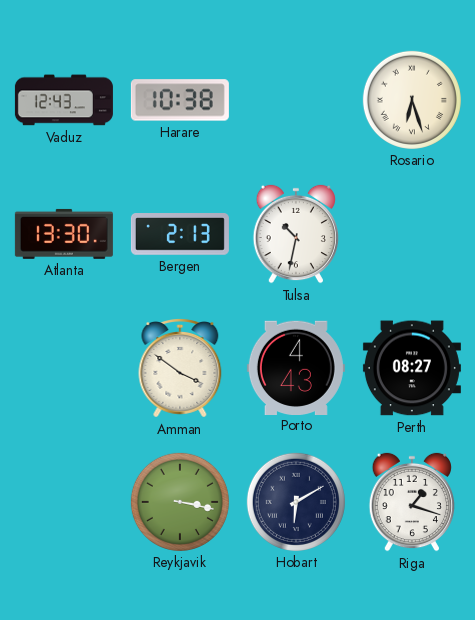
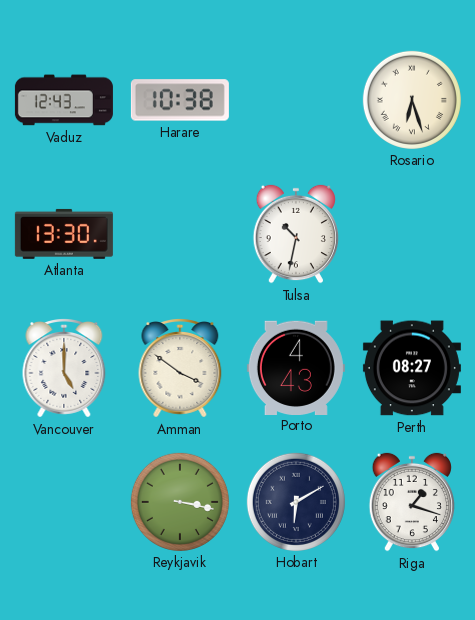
Bergen: 2:13 -> none (180, 234)
Vancouver: none -> 5:00 (64, 369)
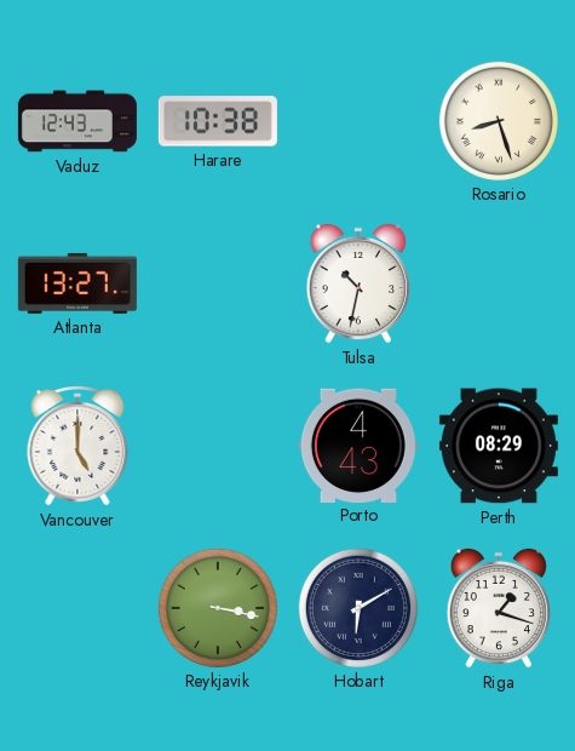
Rosario: 6:27 -> 8:27 (499, 121)
Atlanta: 13:30 -> 13:27 (77, 283)
Amman: 3:51 -> none (180, 369)
Perth: 08:27 -> 08:29 (499, 446)
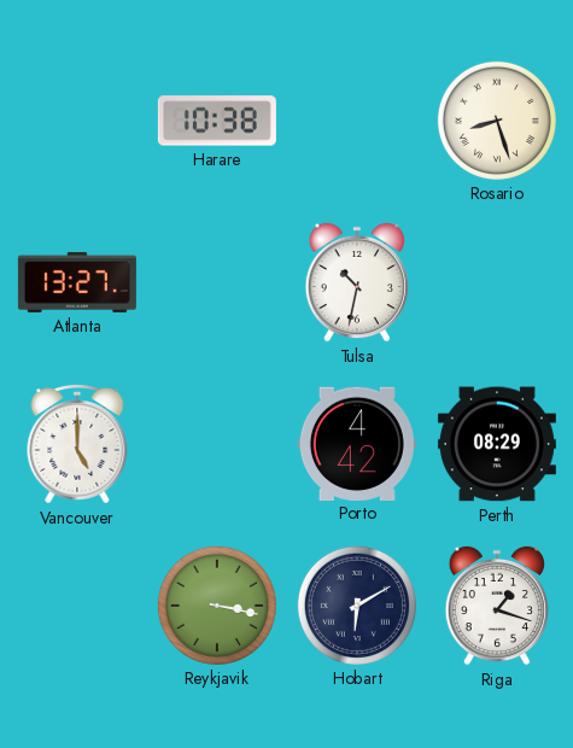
Vaduz: 12:43 -> none (77, 121)
Porto: 4:43 -> 4:42 (357, 443)
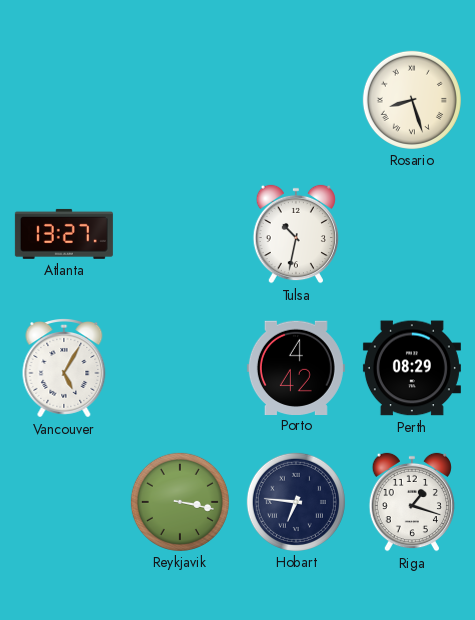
Harare: 10:38 -> none (217, 121)
Vancouver: 5:00 -> 5:05 (64, 369)
Hobart: 6:10 -> 6:46 (296, 502)
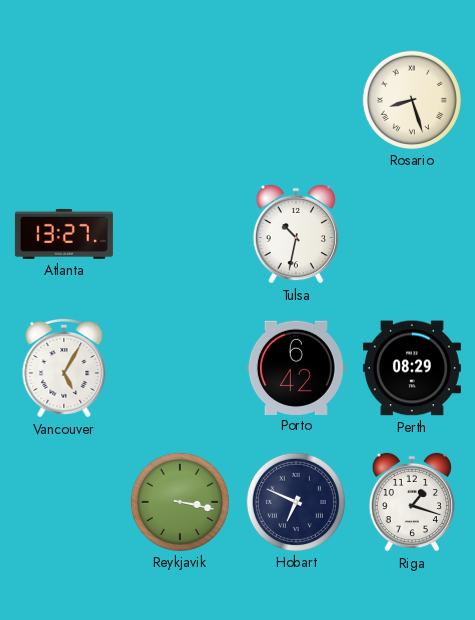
Porto: 4:42 -> 6:42 (296, 367)
Hobart: 6:46 -> 6:49 (296, 502)
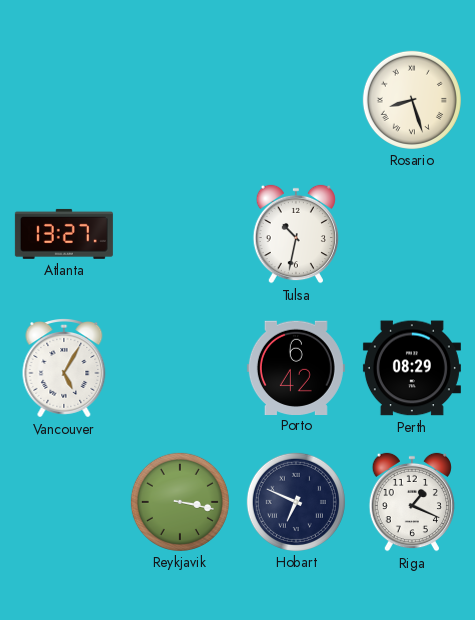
Riga: 1:18 -> 1:19 (411, 502)
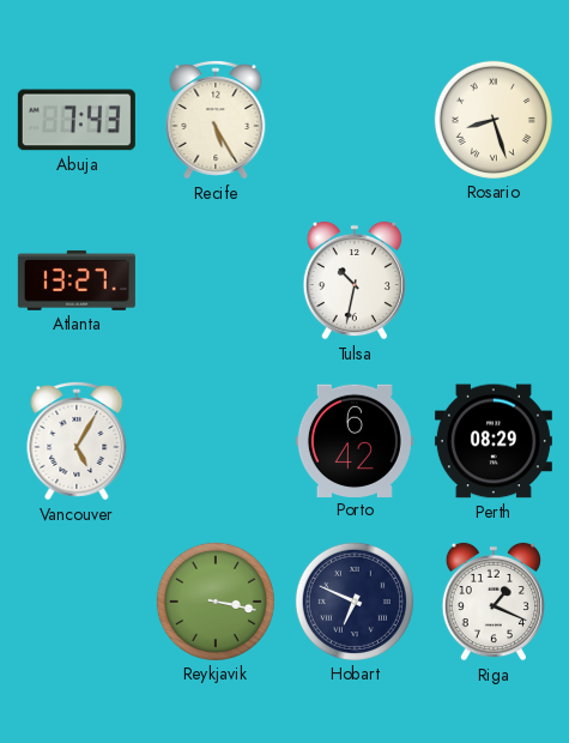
Abuja: none -> 7:43 (77, 120)
Recife: none -> 5:25 (216, 121)
